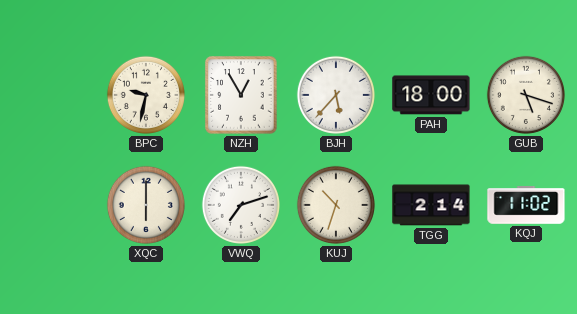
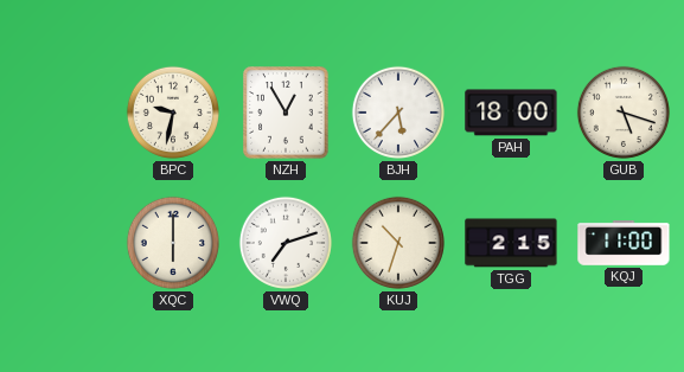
TGG: 2:14 -> 2:15 (511, 243)
KQJ: 11:02 -> 11:00 (624, 243)
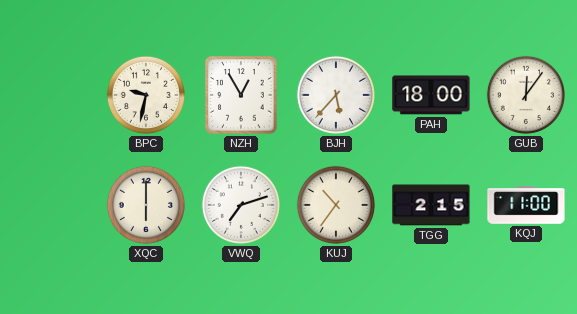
GUB: 5:18 -> 12:06 (526, 95)
KUJ: 10:33 -> 10:36 (336, 205)
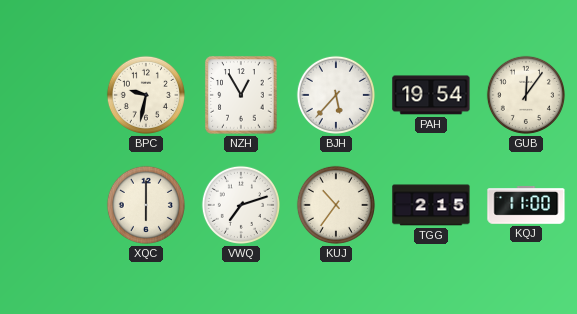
PAH: 18:00 -> 19:54 (431, 95)
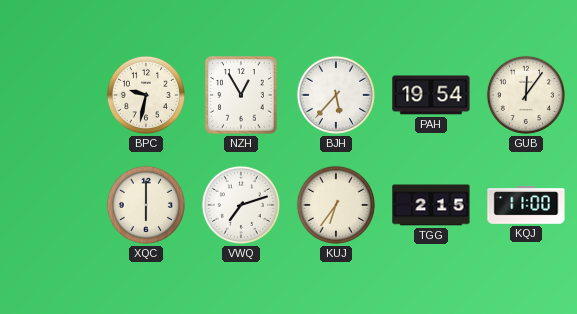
KUJ: 10:36 -> 6:36 (336, 205)
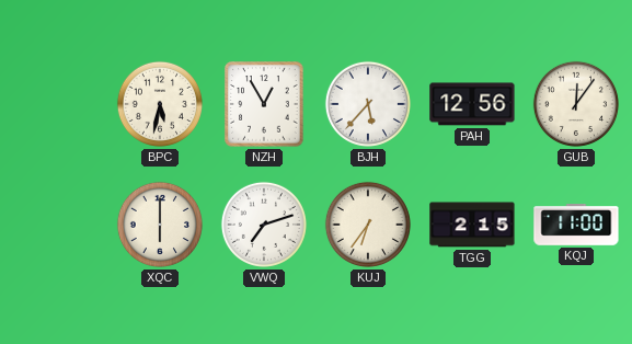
BPC: 9:32 -> 5:32 (160, 104)
PAH: 19:54 -> 12:56 (472, 104)
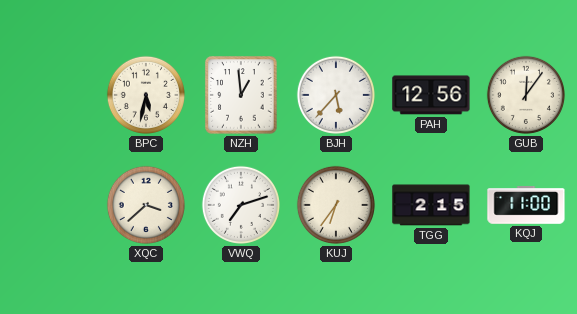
NZH: 12:55 -> 12:59 (241, 95)
XQC: 6:00 -> 3:38 (146, 205)
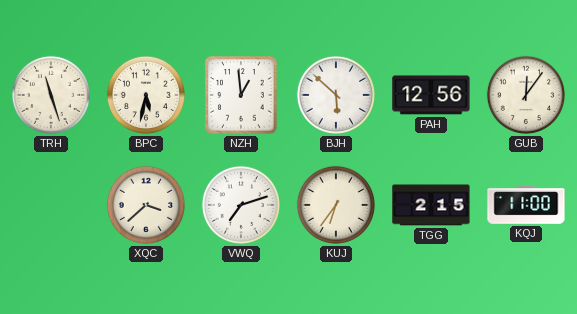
TRH: none -> 11:27 (51, 95)
BJH: 5:37 -> 5:52 (336, 95)
